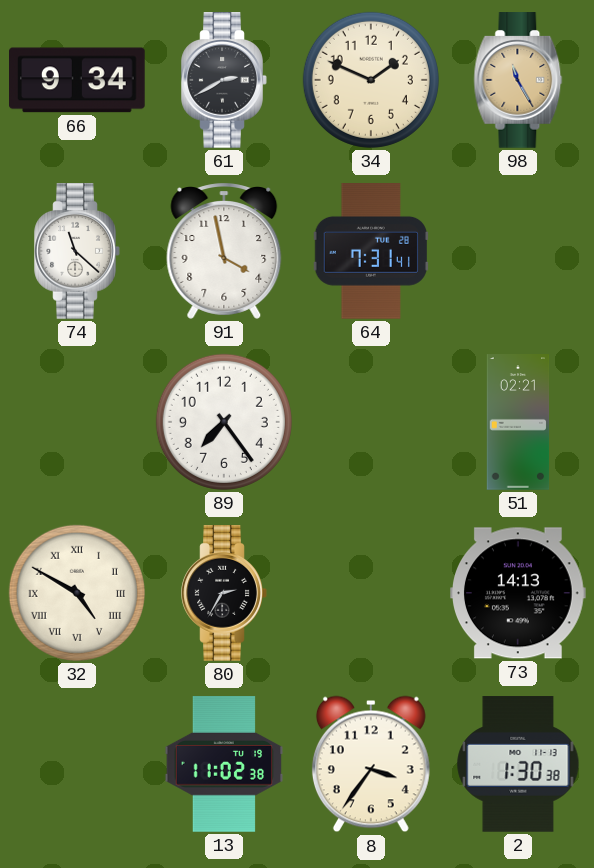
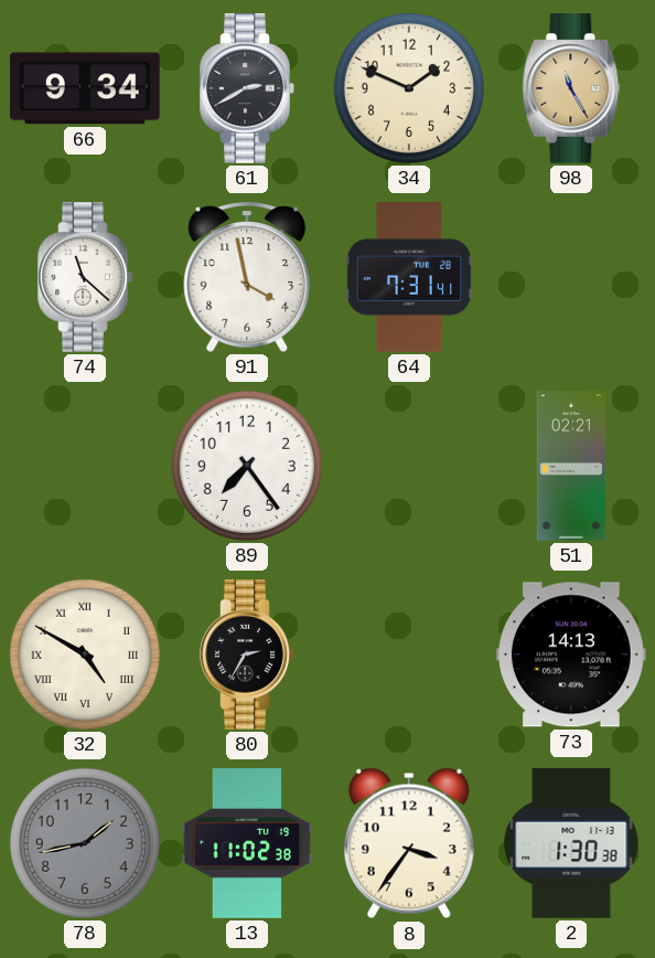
78: none -> 1:43 (85, 843)
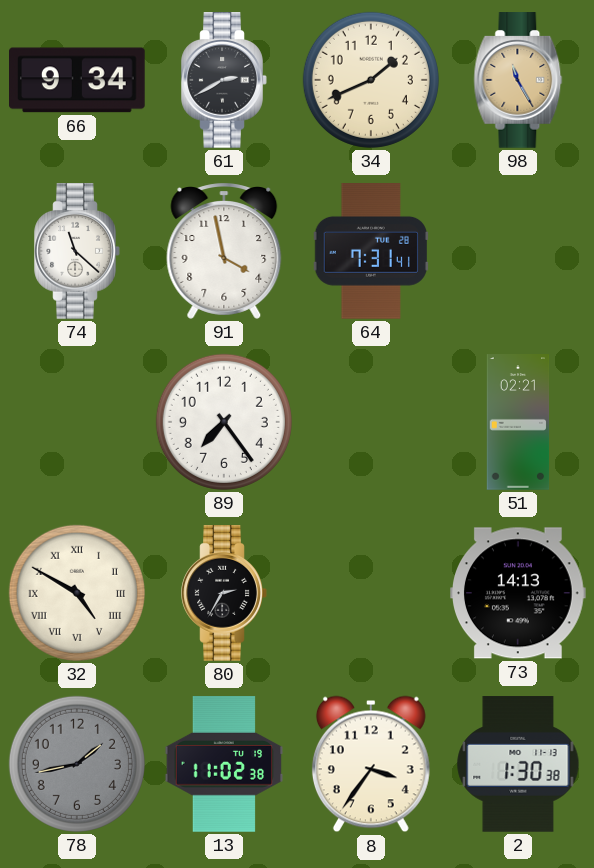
34: 1:49 -> 1:41 (371, 80)
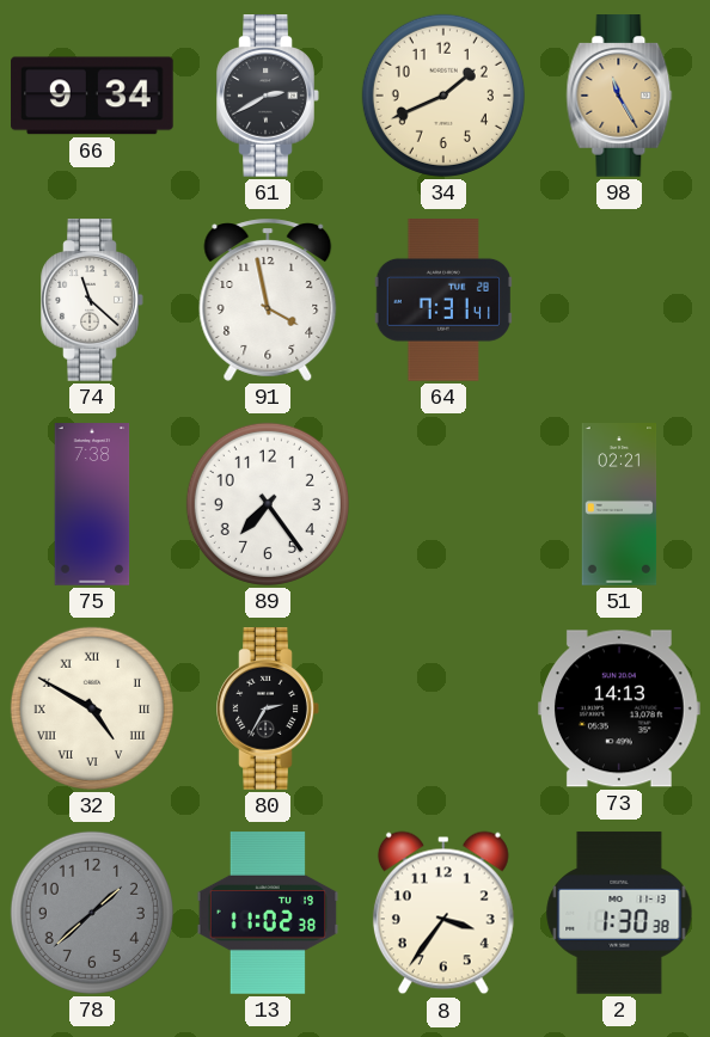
75: none -> 7:38 (92, 504)
78: 1:43 -> 1:38 (92, 913)
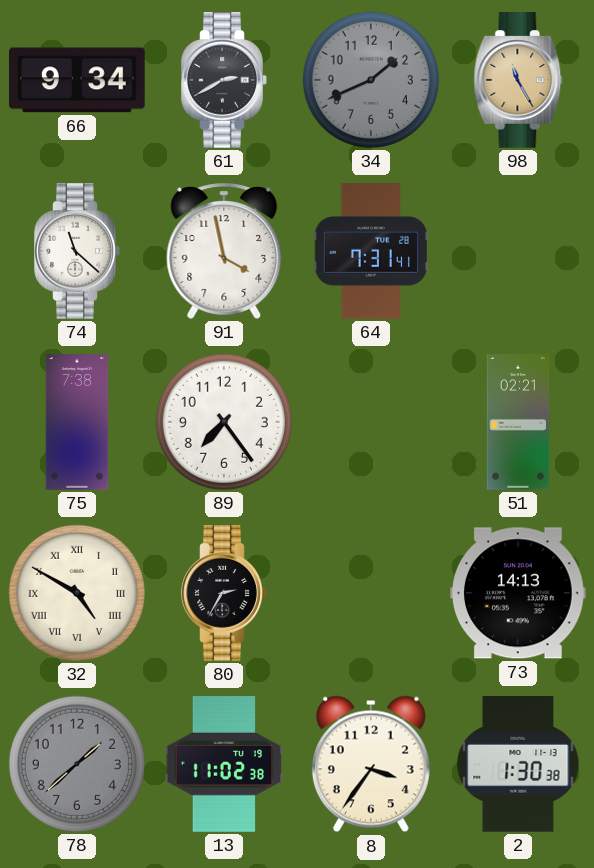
34 dial: cream -> grey (371, 80)
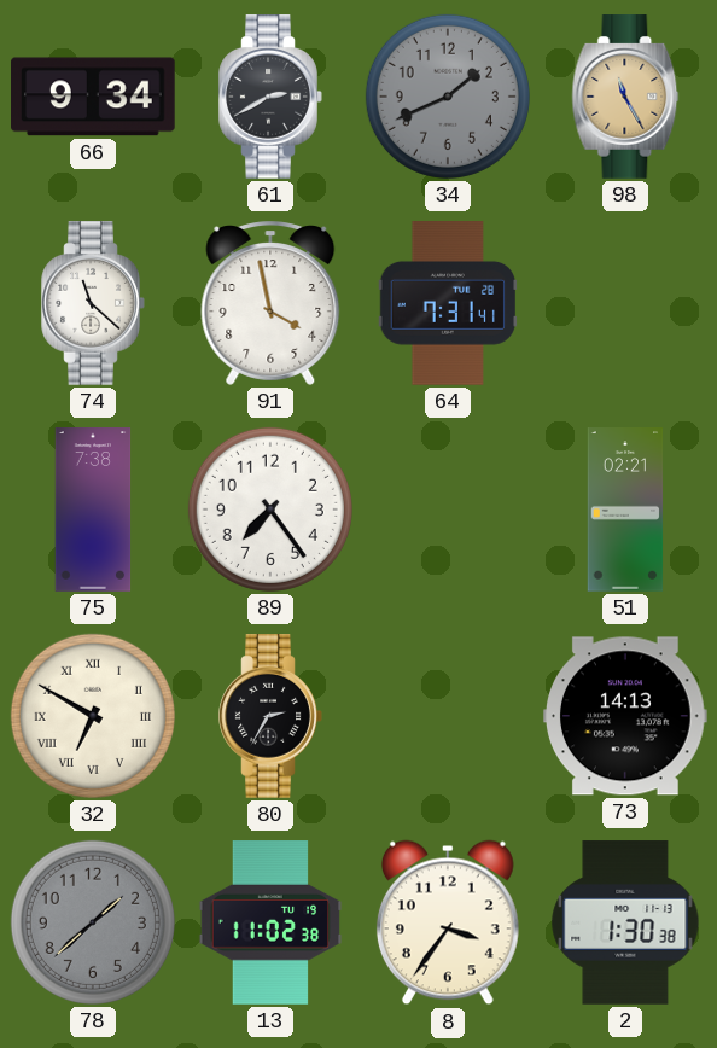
32: 4:50 -> 6:50 (93, 716)
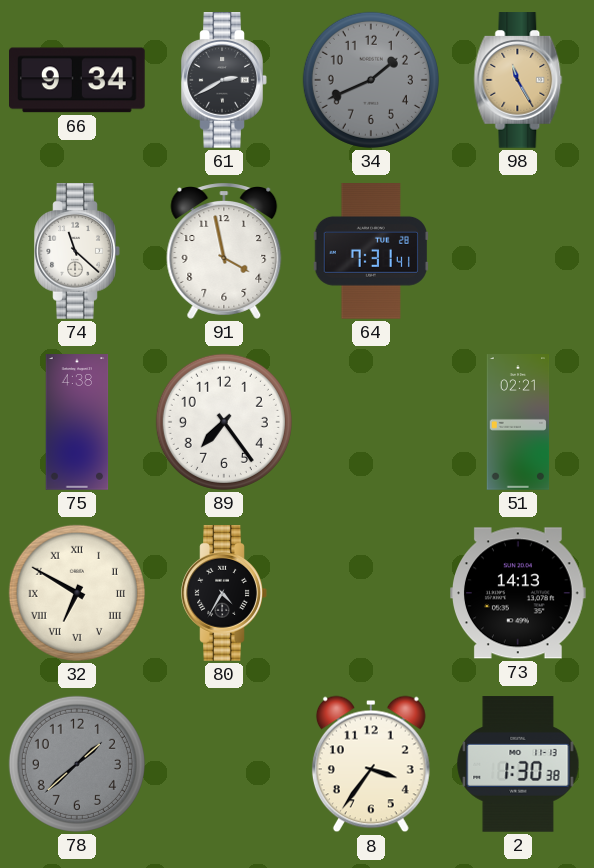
75: 7:38 -> 4:38 (77, 422)
80: 2:35 -> 4:35 (224, 593)
13: 11:02 -> none (270, 922)
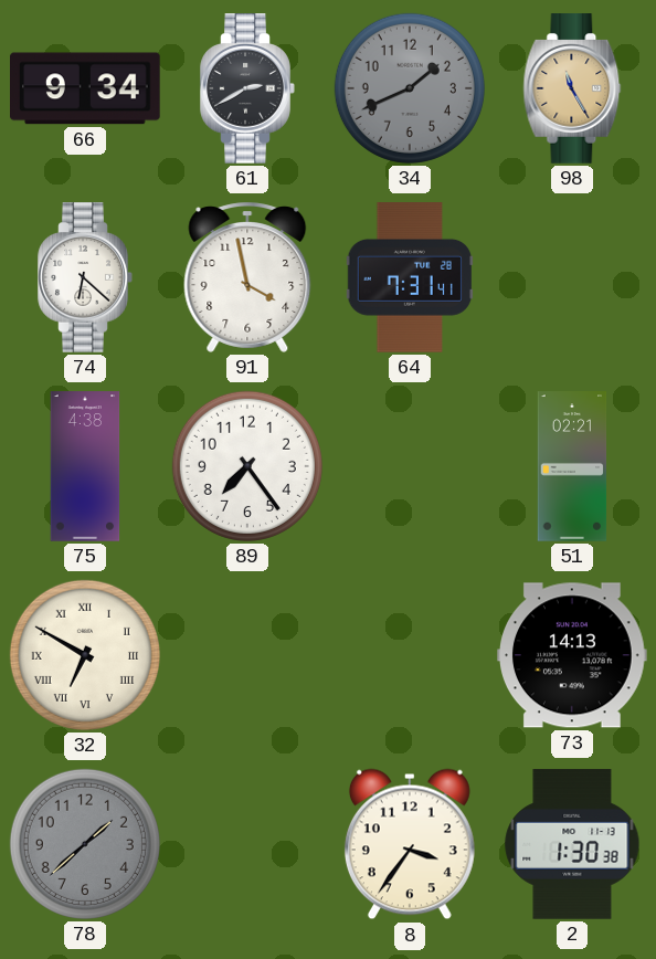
74: 11:22 -> 6:22 (85, 277)
80: 4:35 -> none (224, 593)
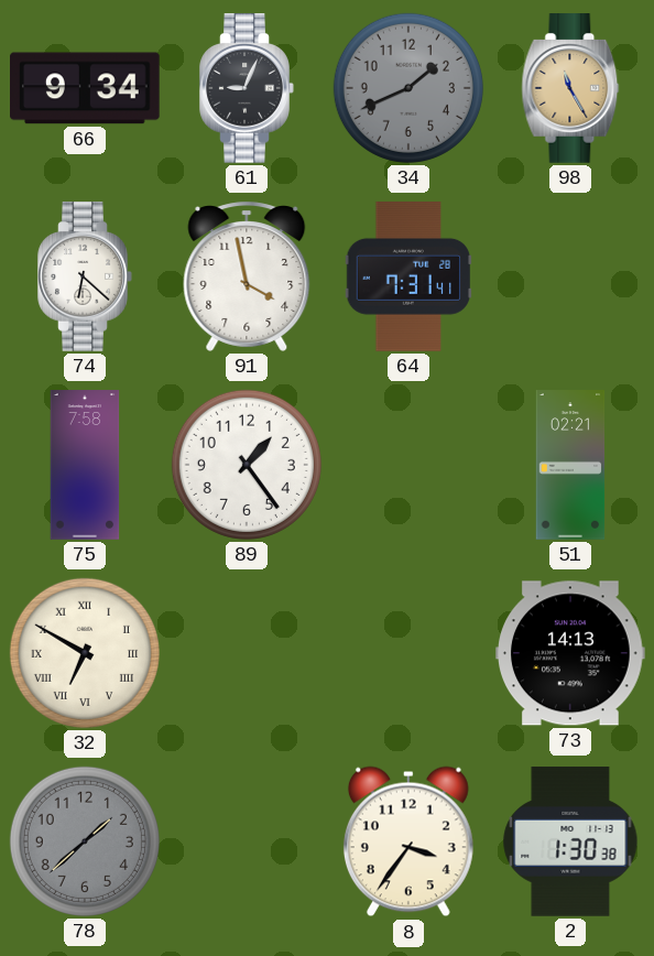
61: 2:40 -> 9:04 (247, 88)
75: 4:38 -> 7:58 (85, 465)
89: 7:24 -> 1:24 (247, 465)
